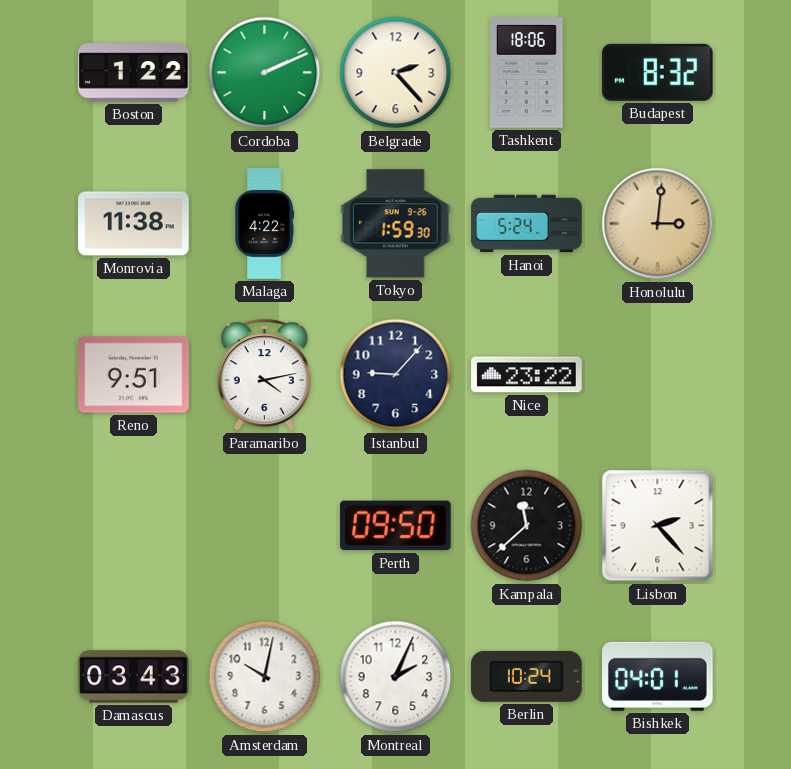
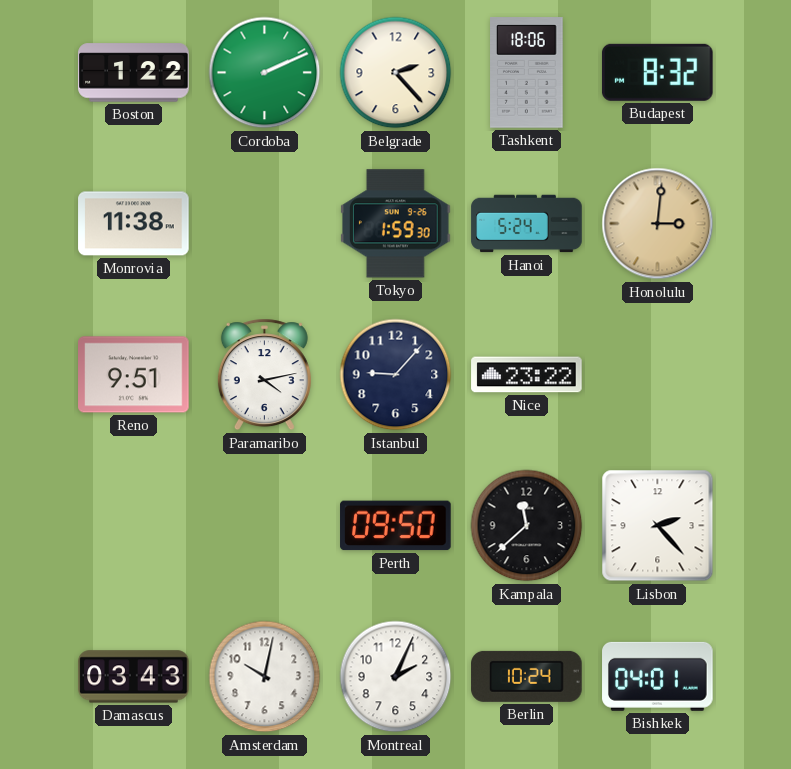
Malaga: 4:22 -> none (264, 224)
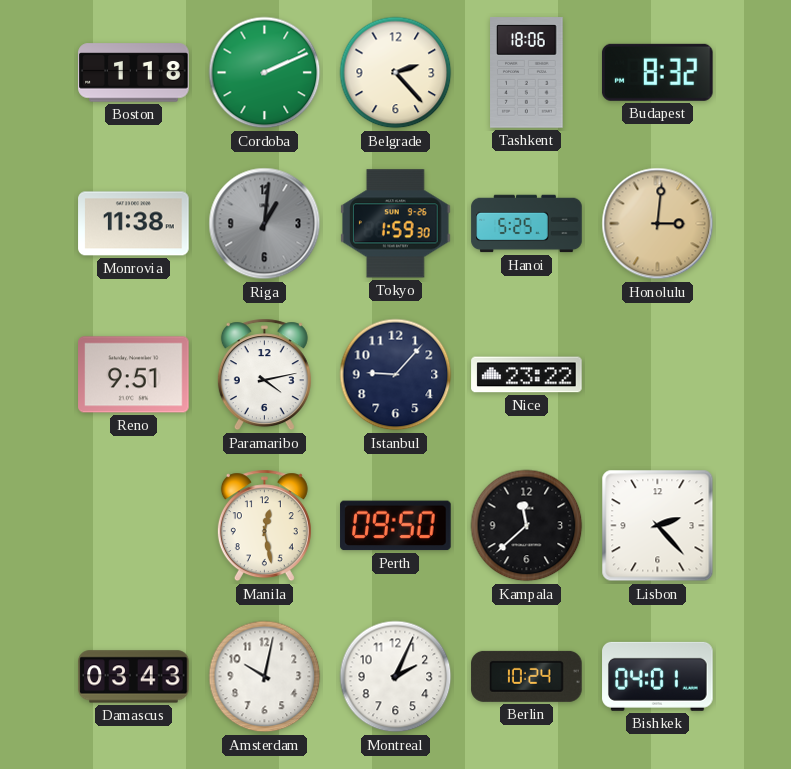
Boston: 1:22 -> 1:18 (134, 73)
Riga: none -> 1:01 (265, 224)
Hanoi: 5:24 -> 5:25 (527, 224)
Manila: none -> 12:28 (264, 526)
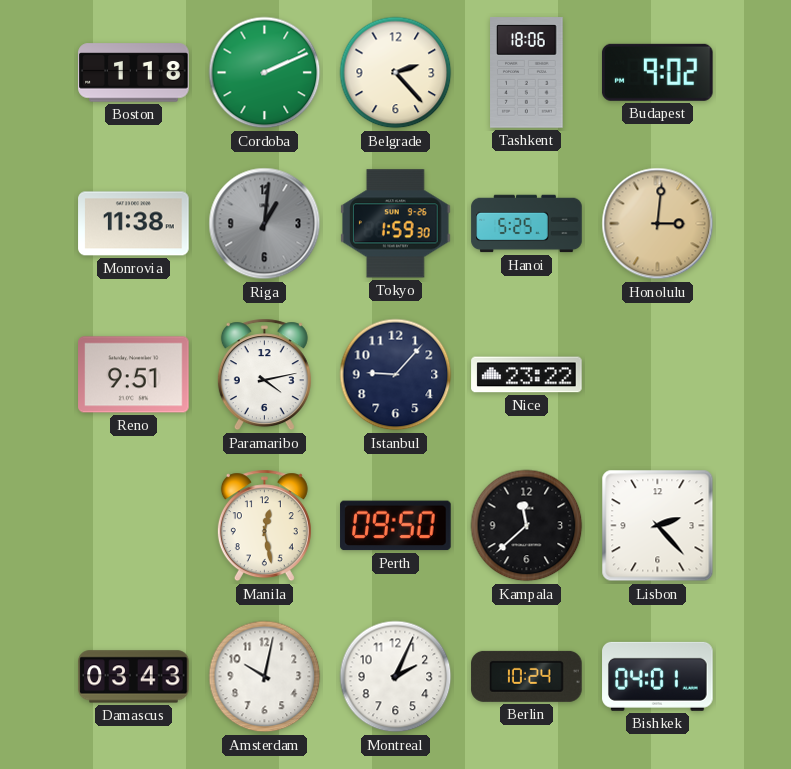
Budapest: 8:32 -> 9:02 (657, 72)
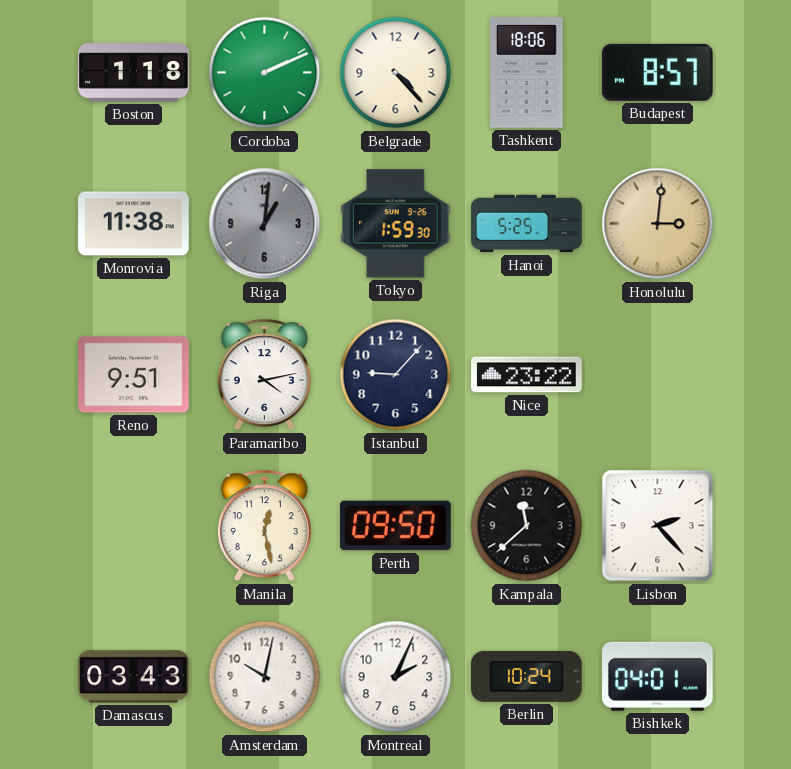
Belgrade: 2:23 -> 4:23 (396, 73)
Budapest: 9:02 -> 8:57 (657, 72)
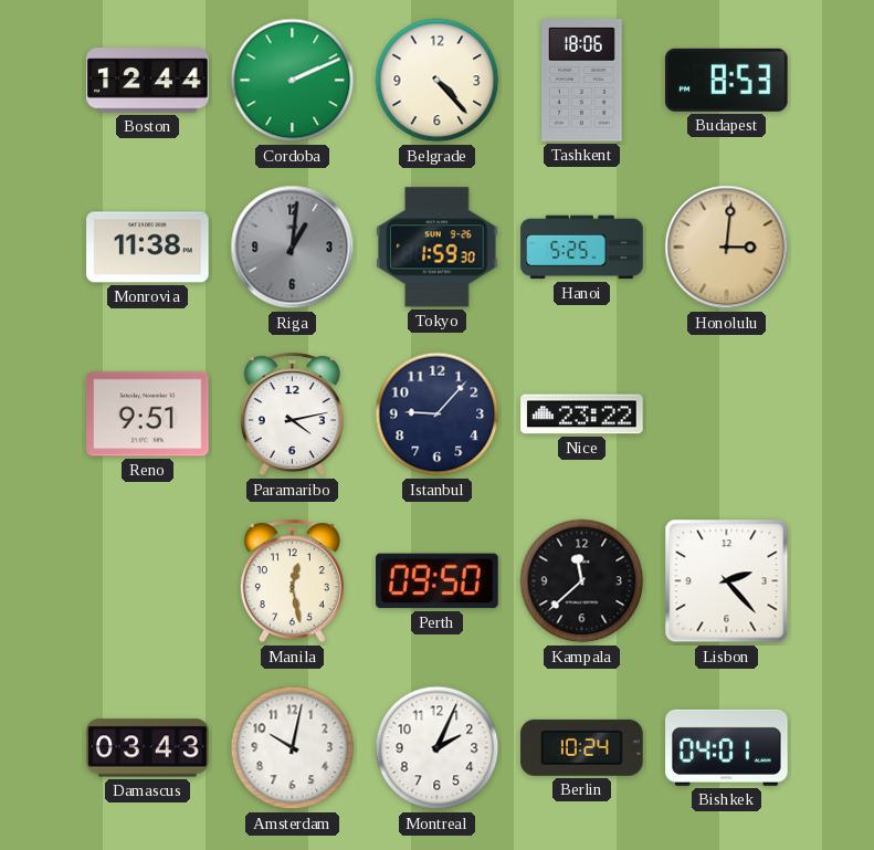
Boston: 1:18 -> 12:44 (148, 81)
Budapest: 8:57 -> 8:53 (726, 80)
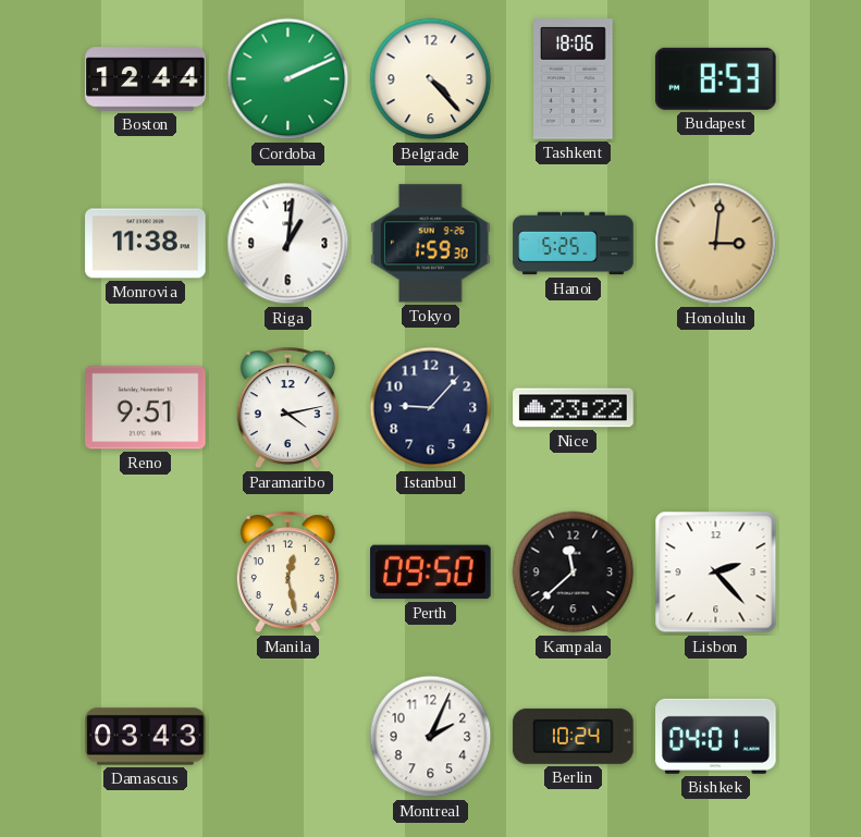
Riga dial: grey -> white (288, 244)
Amsterdam: 10:02 -> none (293, 748)
